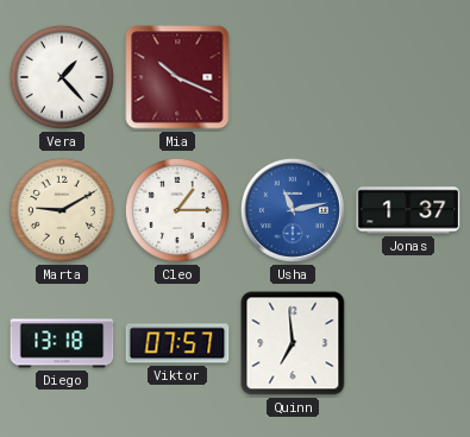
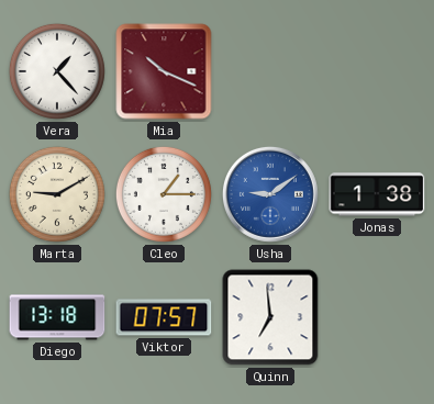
Usha: 11:13 -> 9:09 (270, 194)
Jonas: 1:37 -> 1:38 (377, 194)
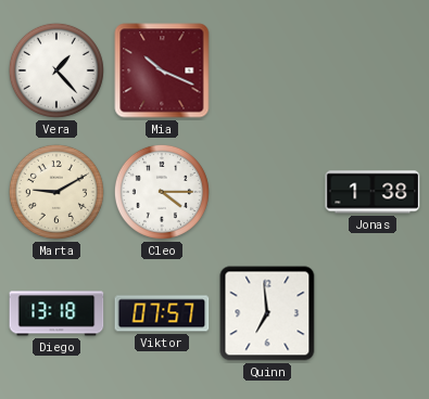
Cleo: 1:15 -> 4:15 (162, 192)
Usha: 9:09 -> none (270, 194)
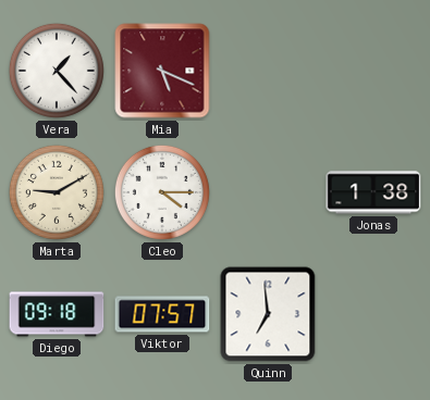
Mia: 10:19 -> 5:19 (162, 71)
Diego: 13:18 -> 09:18 (57, 314)
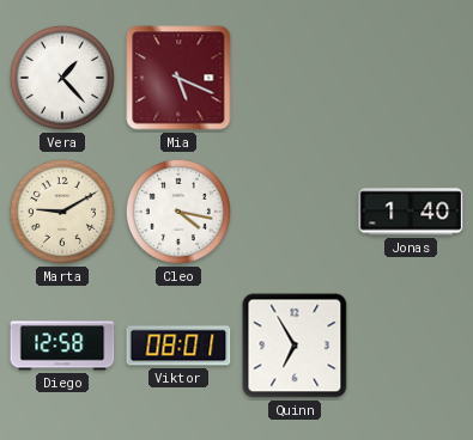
Cleo: 4:15 -> 4:17 (178, 212)
Jonas: 1:38 -> 1:40 (411, 212)
Diego: 09:18 -> 12:58 (62, 346)
Viktor: 07:57 -> 08:01 (178, 346)
Quinn: 6:59 -> 6:55 (295, 346)
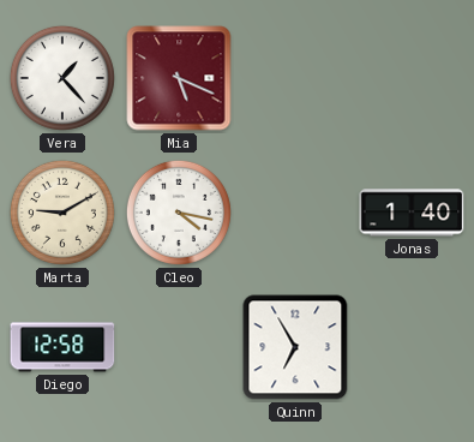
Viktor: 08:01 -> none (178, 346)
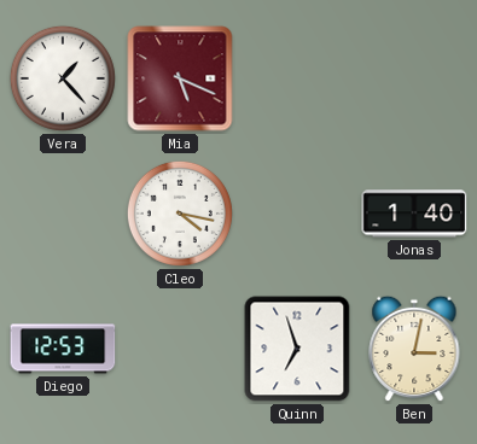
Marta: 9:10 -> none (62, 213)
Diego: 12:58 -> 12:53 (63, 349)
Quinn: 6:55 -> 6:57 (297, 349)
Ben: none -> 3:02 (414, 349)
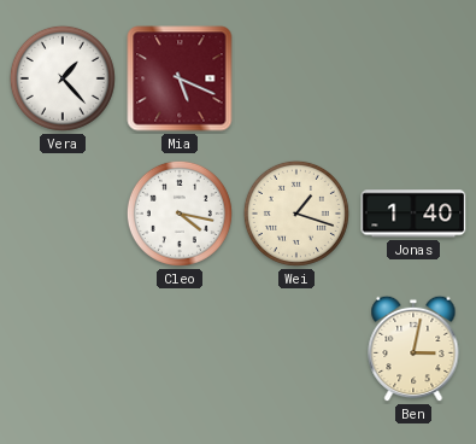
Wei: none -> 1:18 (296, 214)
Diego: 12:53 -> none (63, 349)
Quinn: 6:57 -> none (297, 349)
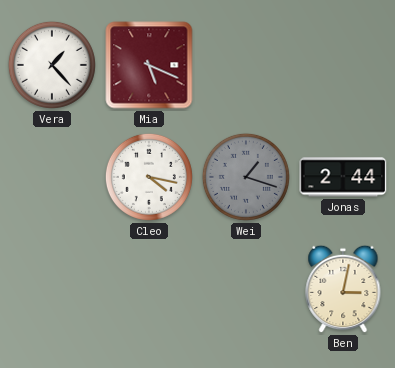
Wei dial: cream -> grey (246, 177)
Jonas: 1:40 -> 2:44 (343, 177)
